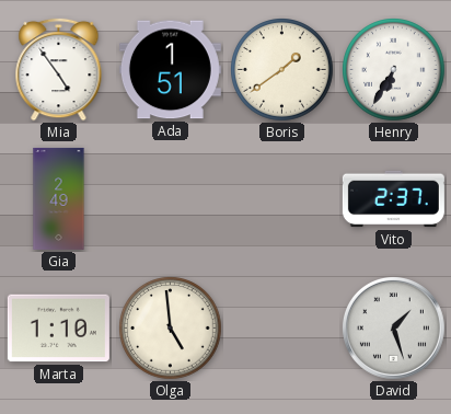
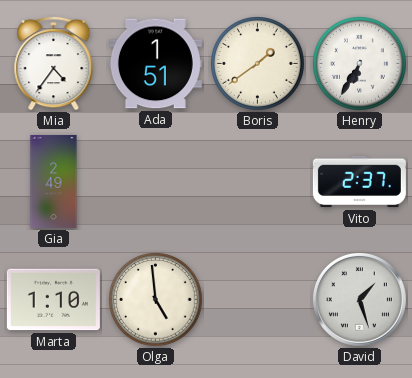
Mia: 4:54 -> 4:36 (54, 63)
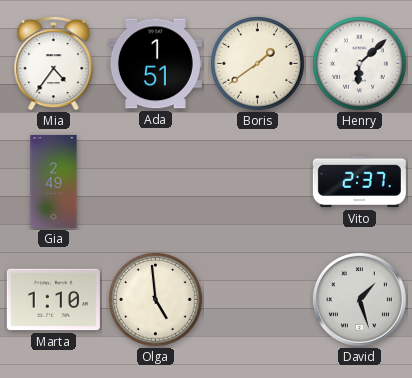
Henry: 6:35 -> 6:08 (360, 64)
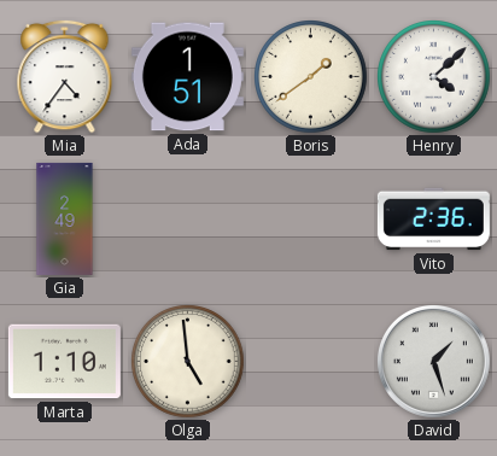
Henry: 6:08 -> 4:08 (434, 77)
Vito: 2:37 -> 2:36 (433, 220)
